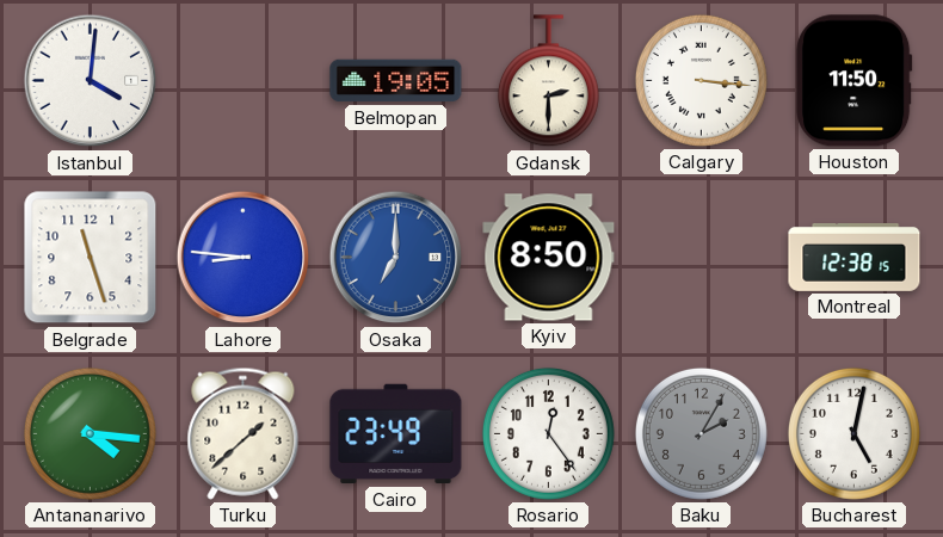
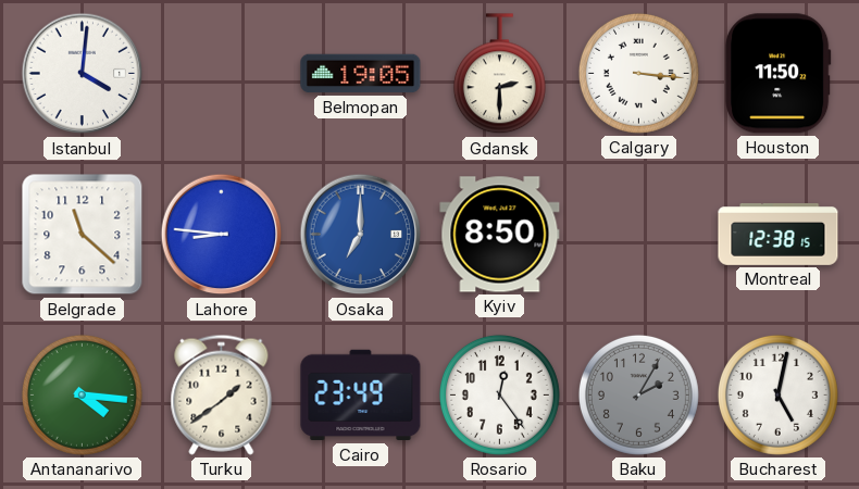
Belgrade: 11:27 -> 11:22 (83, 235)
Turku: 1:38 -> 1:39 (222, 394)
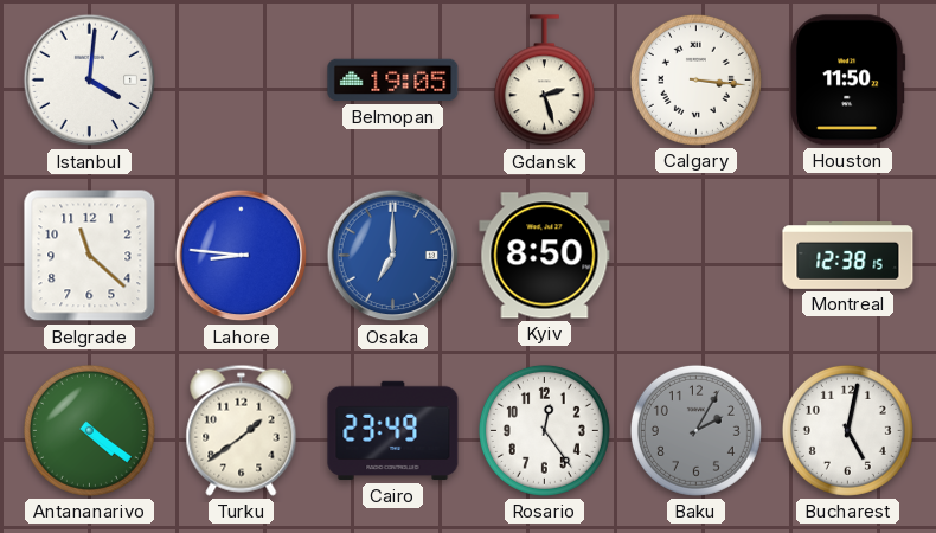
Gdansk: 2:30 -> 2:27 (544, 81)
Antananarivo: 4:16 -> 4:21 (89, 430)
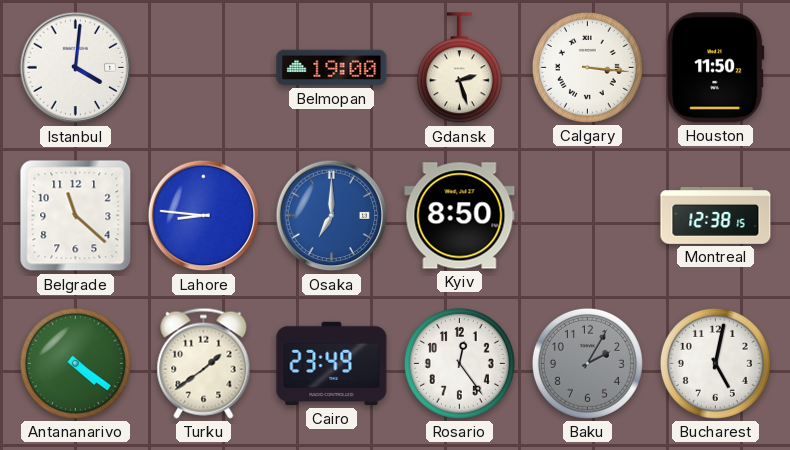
Belmopan: 19:05 -> 19:00 (332, 68)
